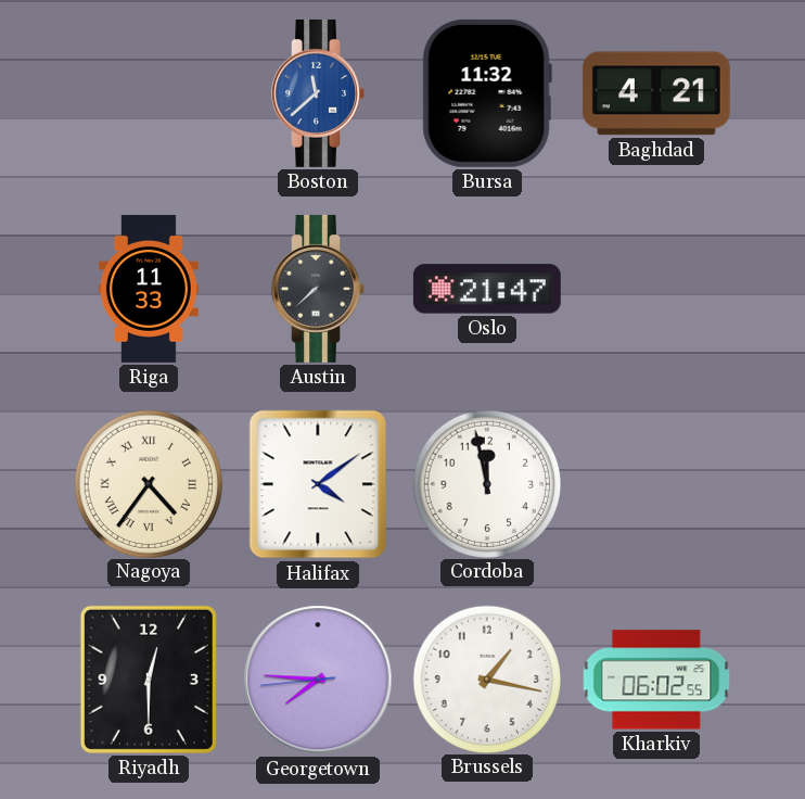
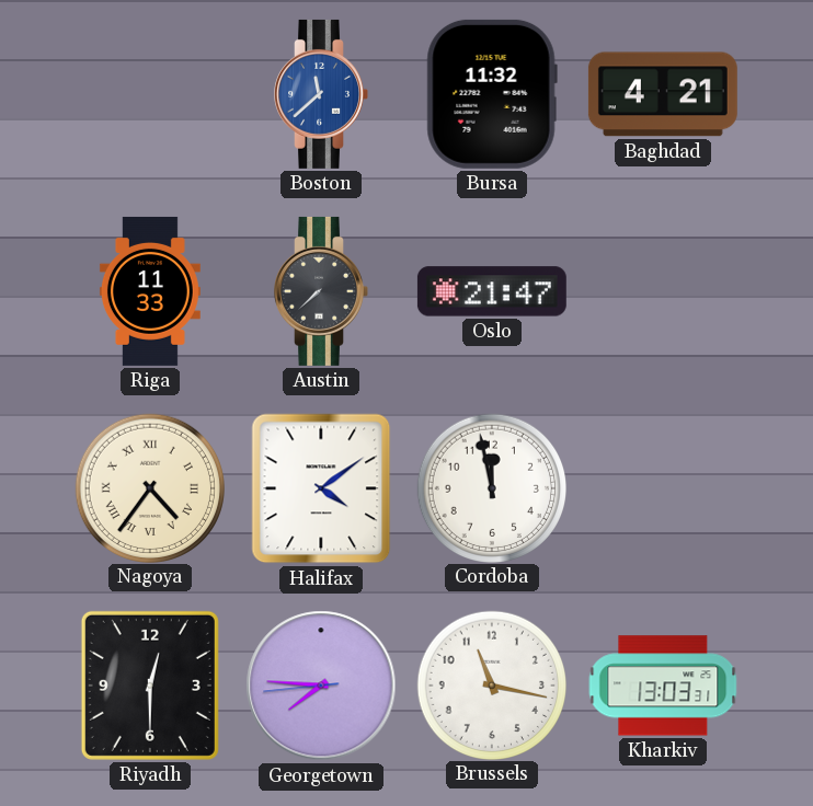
Brussels: 1:17 -> 11:17 (491, 684)
Kharkiv: 06:02 -> 13:03 (663, 686)
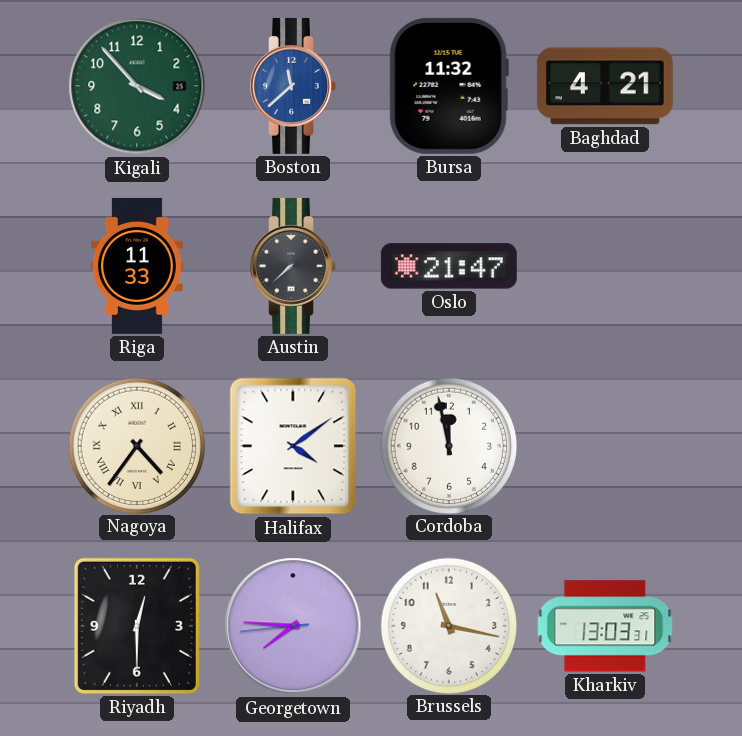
Kigali: none -> 3:53 (137, 86)
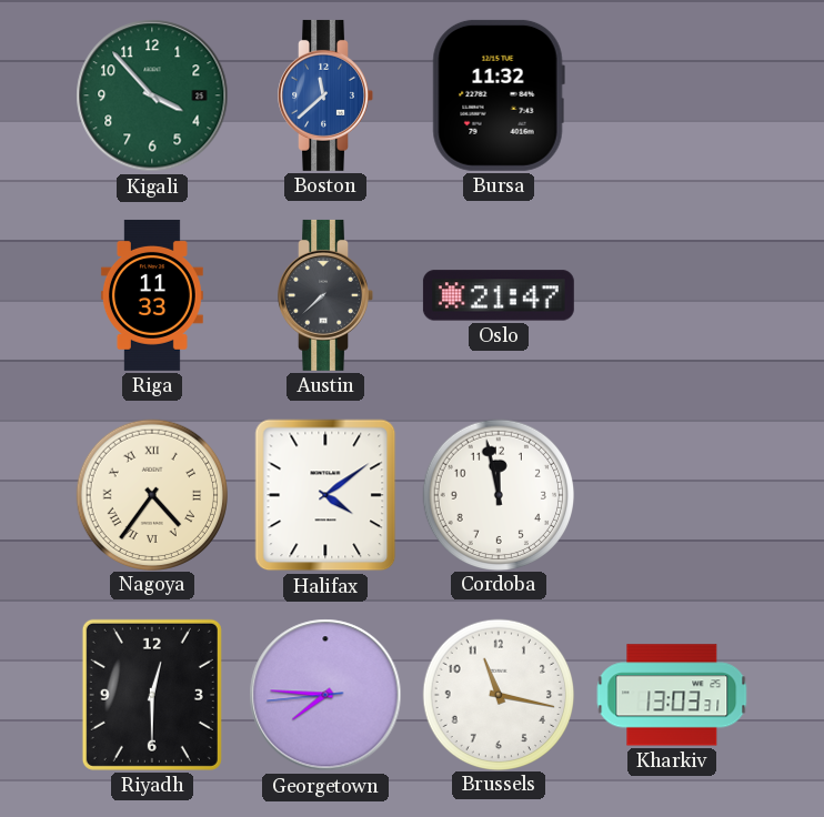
Baghdad: 4:21 -> none (605, 86)
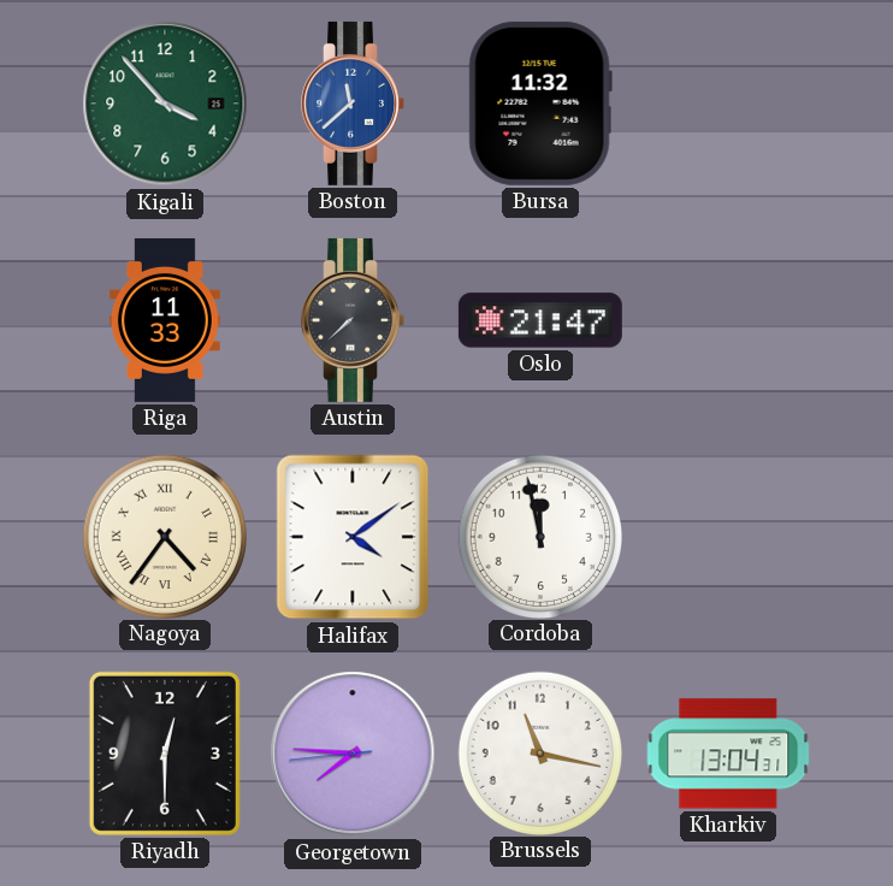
Kharkiv: 13:03 -> 13:04 (728, 754)
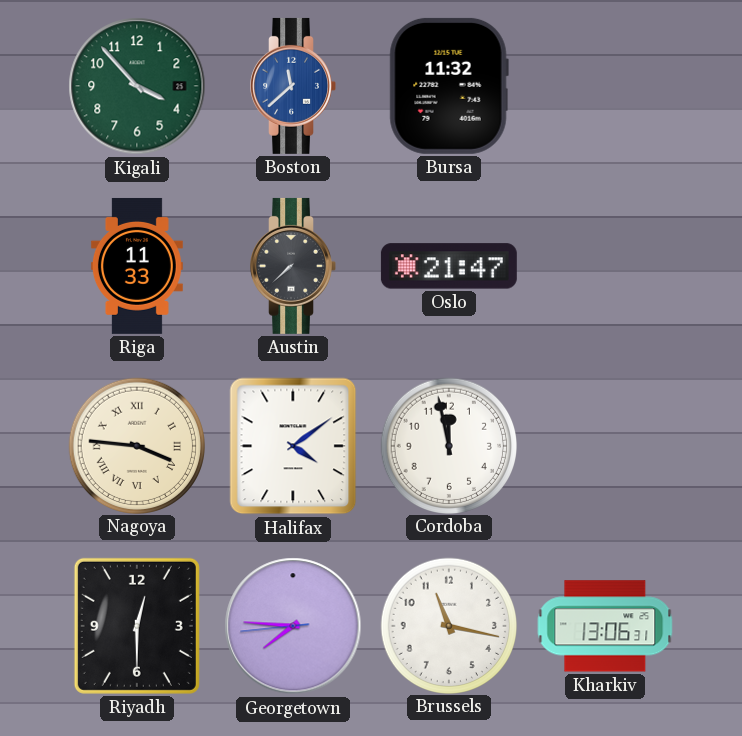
Nagoya: 4:36 -> 3:46 (136, 445)
Kharkiv: 13:04 -> 13:06 (605, 626)
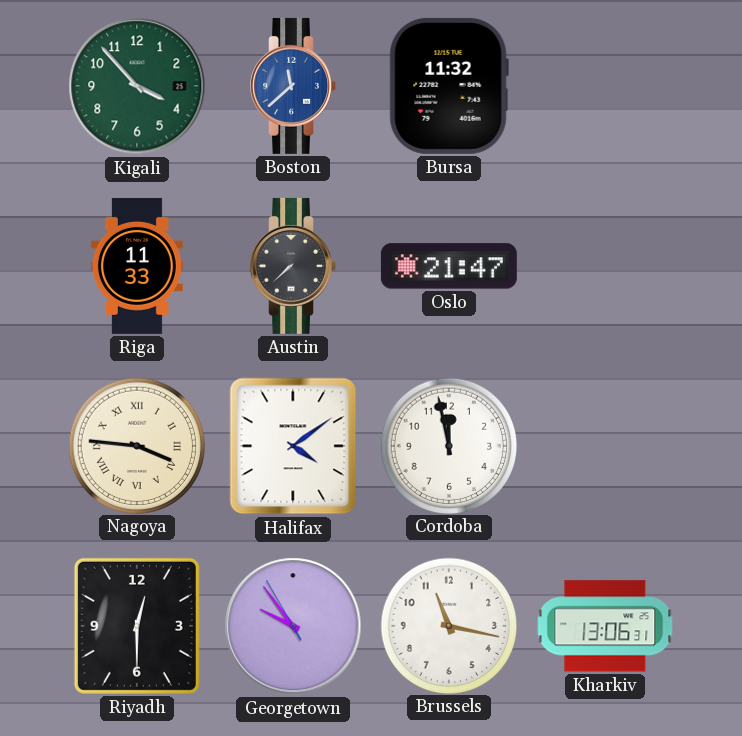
Georgetown: 7:45 -> 9:53 (293, 626)
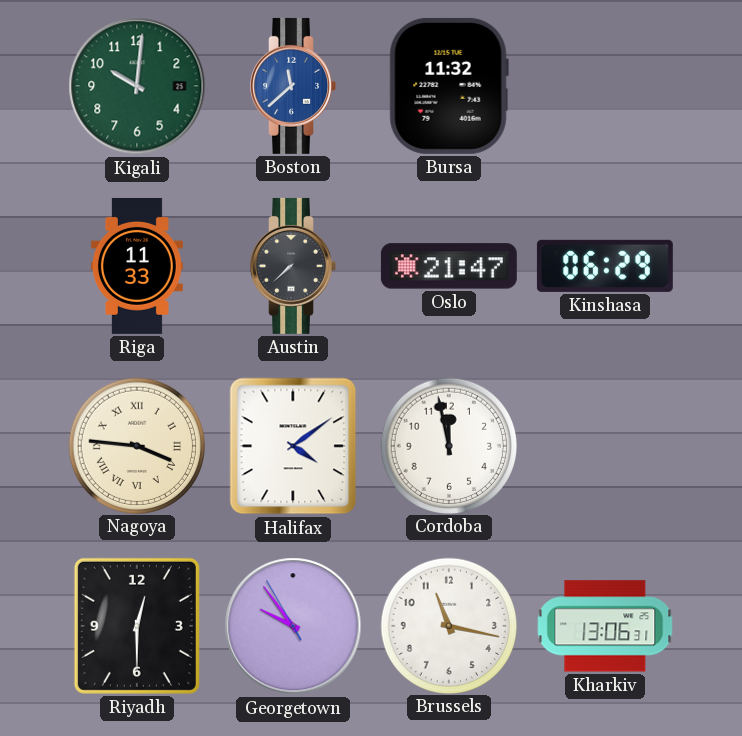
Kigali: 3:53 -> 10:01 (137, 86)
Kinshasa: none -> 06:29 (605, 266)
